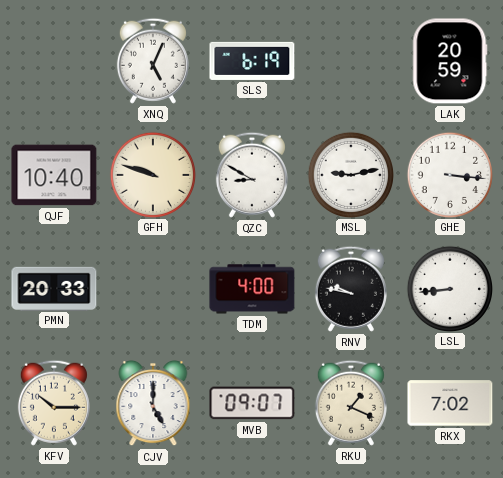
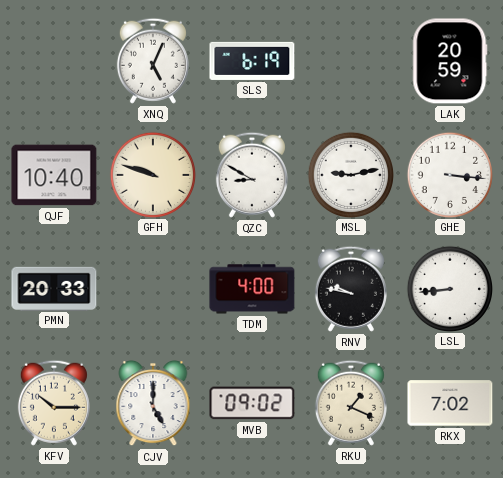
MVB: 09:07 -> 09:02 (252, 403)
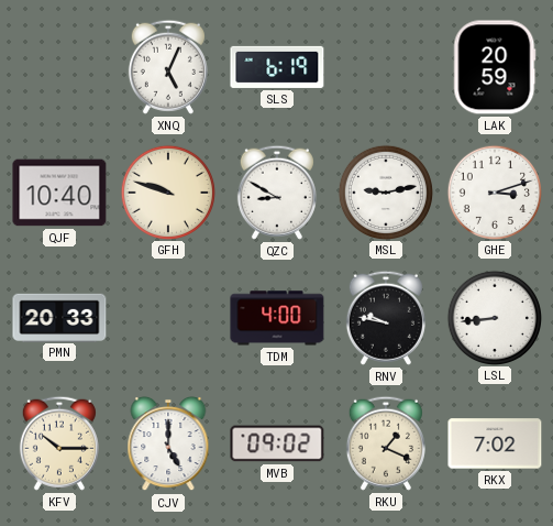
GHE: 3:16 -> 3:12 (494, 191)
